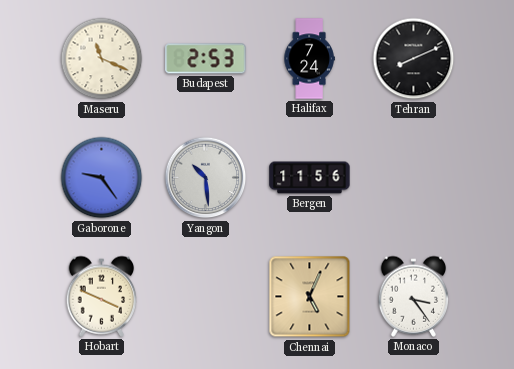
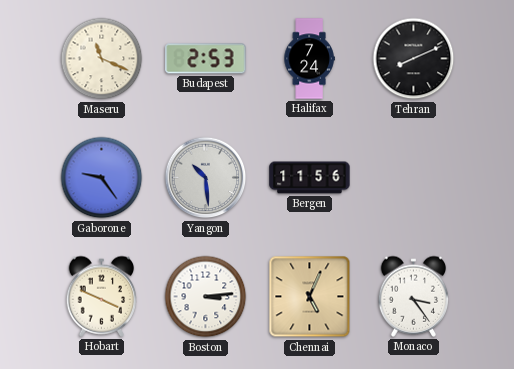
Boston: none -> 3:14 (206, 297)
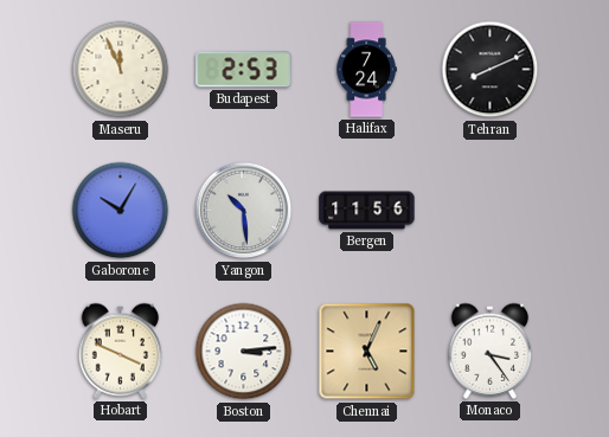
Maseru: 11:19 -> 11:56 (121, 70)
Gaborone: 9:24 -> 10:05 (121, 211)
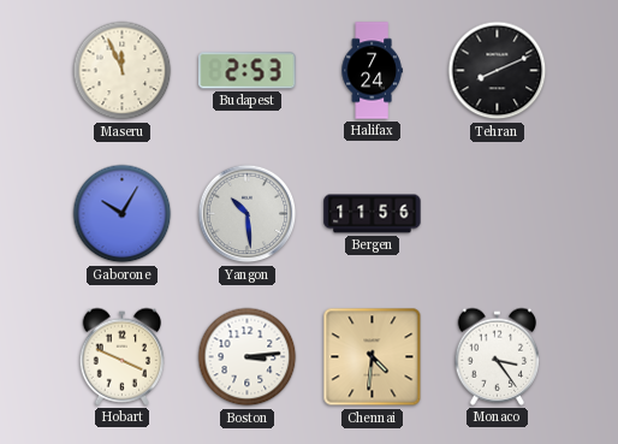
Chennai: 5:04 -> 4:31 (373, 357)
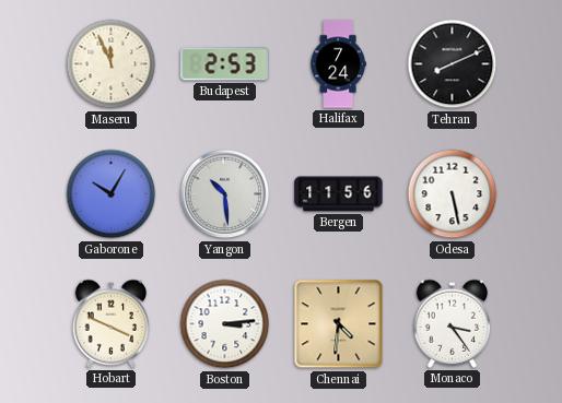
Odesa: none -> 5:28 (453, 194)
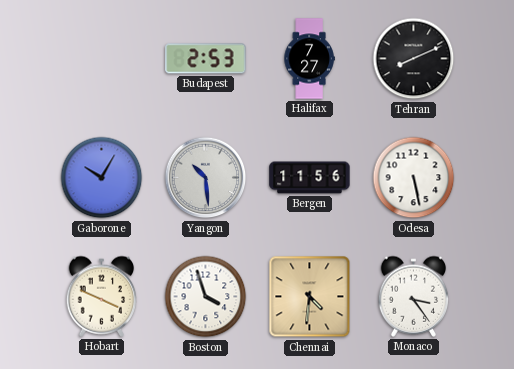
Maseru: 11:56 -> none (112, 64)
Halifax: 7:24 -> 7:27 (309, 59)
Boston: 3:14 -> 3:57 (206, 297)
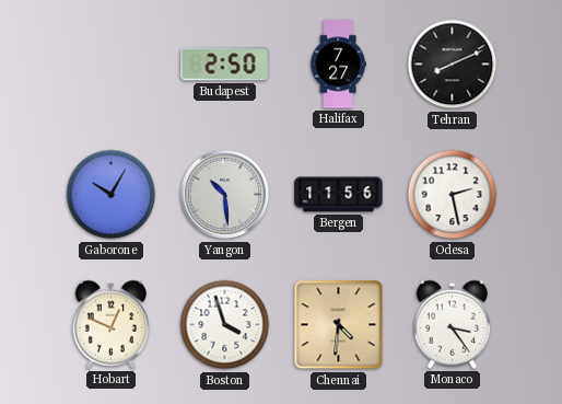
Budapest: 2:53 -> 2:50 (225, 65)
Odesa: 5:28 -> 2:28 (453, 195)
Hobart: 3:49 -> 12:49 (112, 324)
